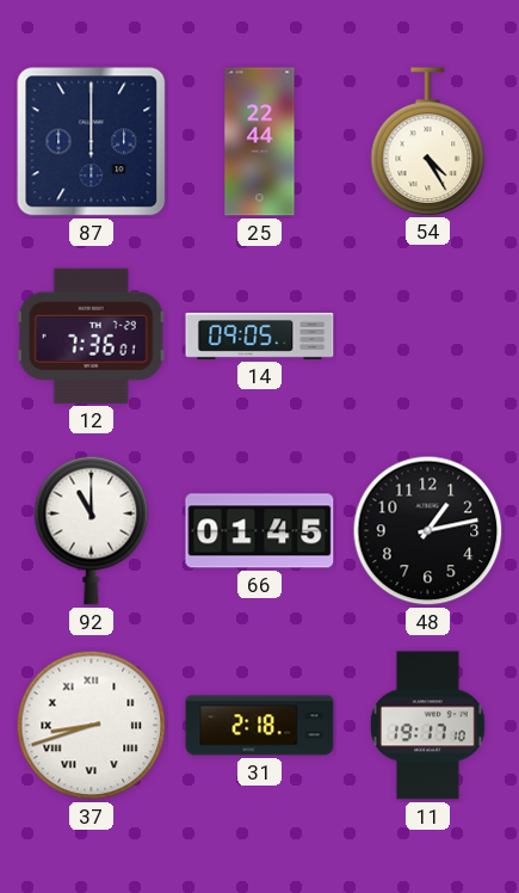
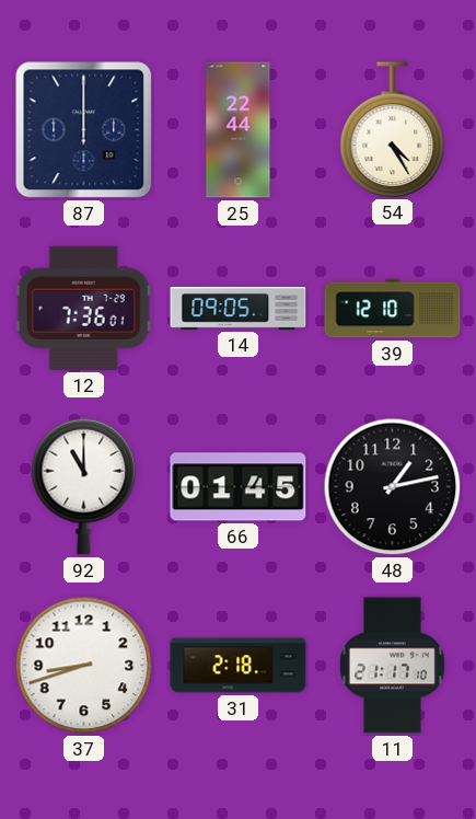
39: none -> 12:10 (393, 309)
37 numerals: Roman -> Arabic (84, 666)
11: 19:17 -> 21:17 (393, 666)
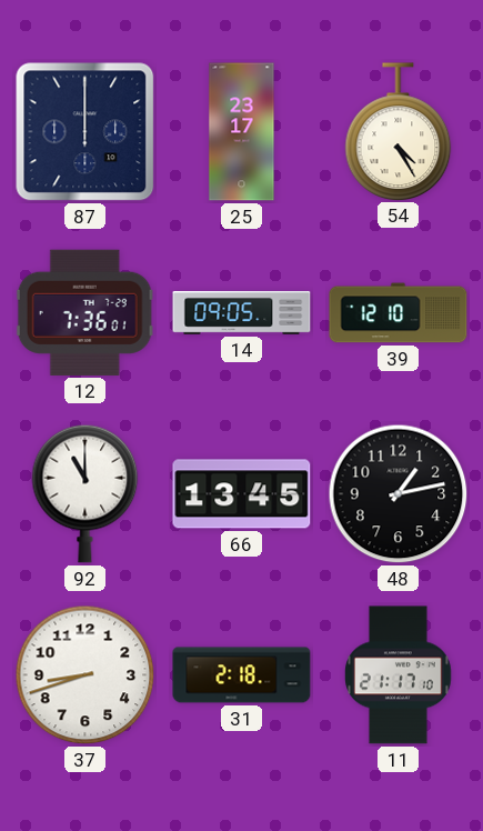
25: 22:44 -> 23:17 (242, 132)
66: 01:45 -> 13:45 (242, 494)
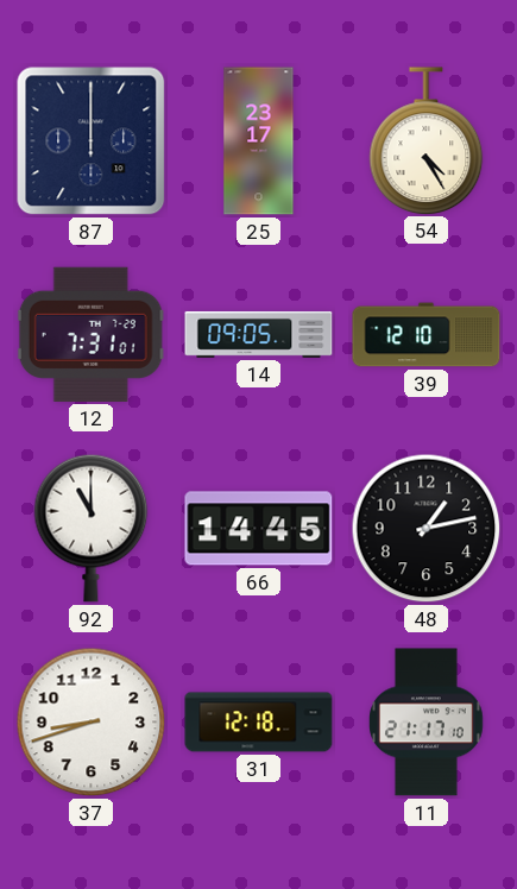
12: 7:36 -> 7:31 (90, 334)
66: 13:45 -> 14:45 (259, 529)
31: 2:18 -> 12:18 (259, 723)
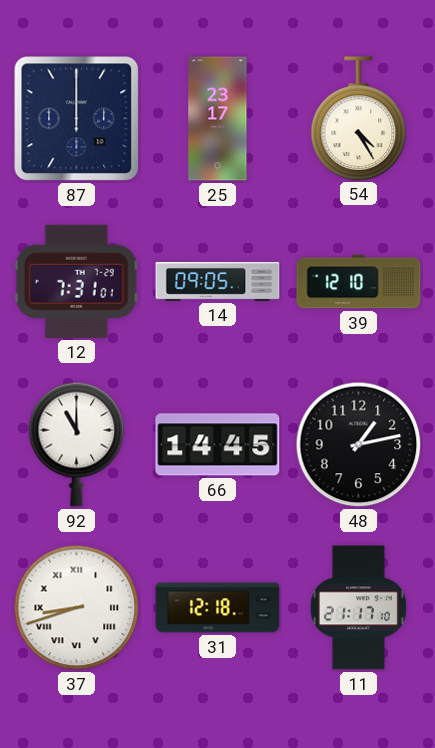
37 numerals: Arabic -> Roman (77, 608)
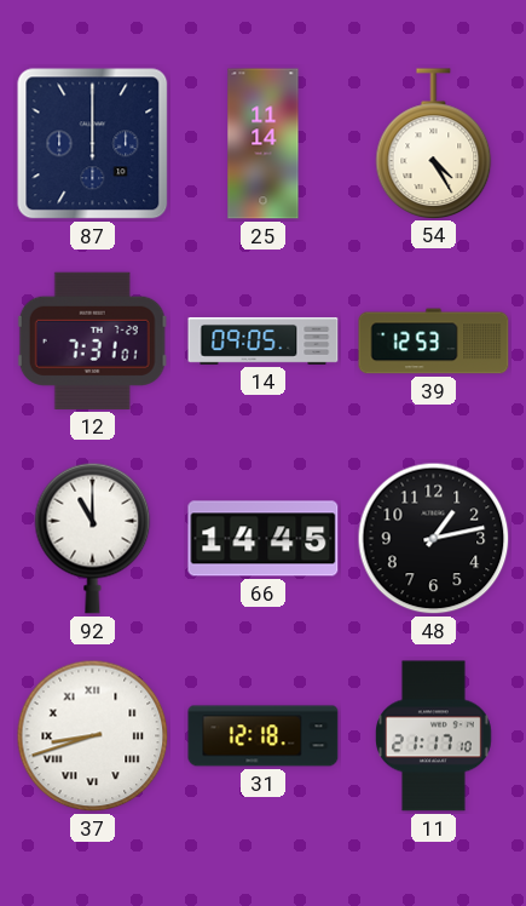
25: 23:17 -> 11:14 (264, 144)
39: 12:10 -> 12:53 (434, 342)
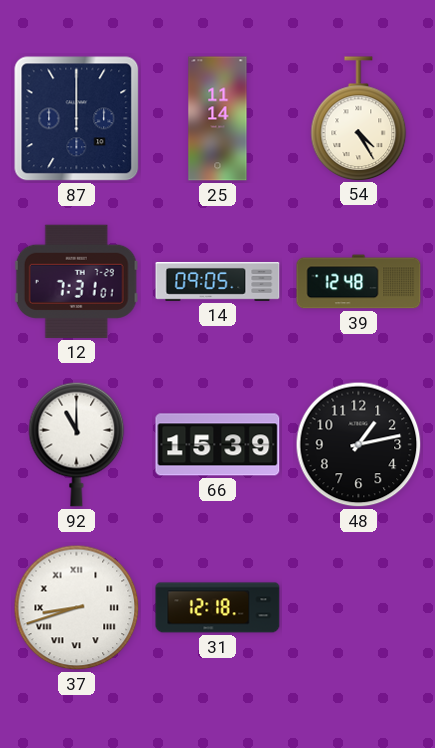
39: 12:53 -> 12:48 (359, 282)
66: 14:45 -> 15:39 (218, 445)
11: 21:17 -> none (434, 736)
